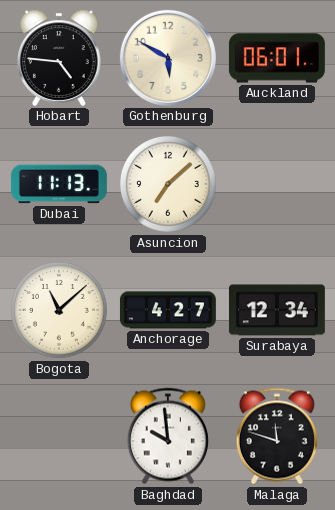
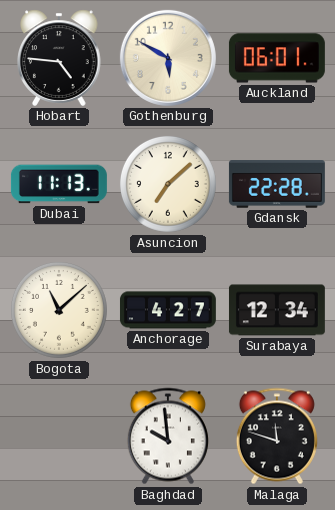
Gdansk: none -> 22:28 (277, 184)
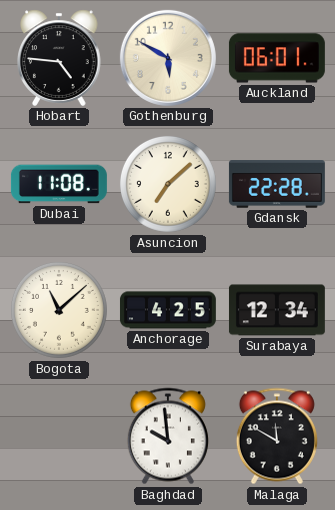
Dubai: 11:13 -> 11:08 (59, 184)
Anchorage: 4:27 -> 4:25 (168, 310)
Malaga: 11:48 -> 11:50 (277, 436)
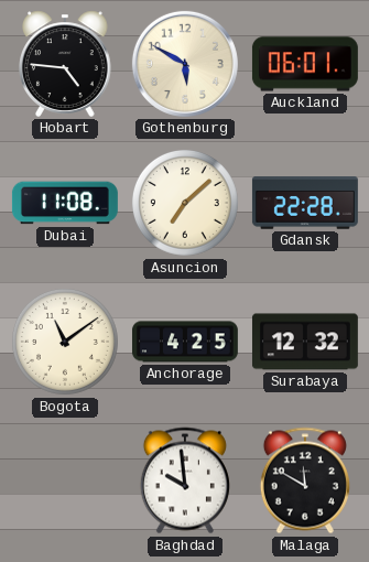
Bogota: 11:08 -> 11:09 (65, 342)
Surabaya: 12:34 -> 12:32 (305, 342)
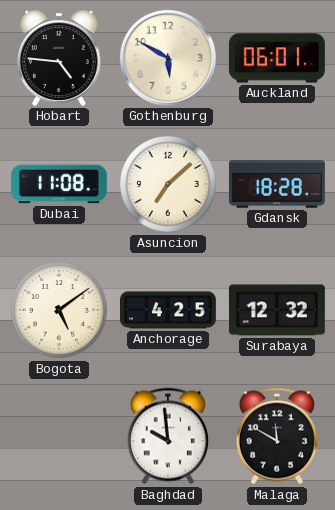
Gdansk: 22:28 -> 18:28 (277, 184)
Bogota: 11:09 -> 5:09 (59, 310)
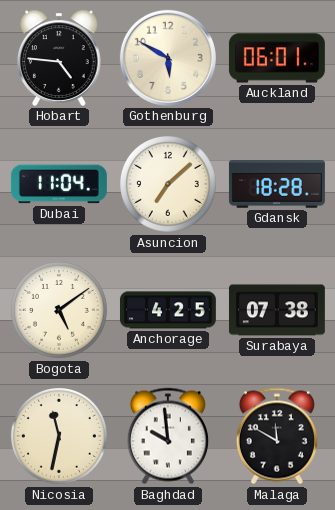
Dubai: 11:08 -> 11:04 (59, 184)
Surabaya: 12:32 -> 07:38 (277, 310)
Nicosia: none -> 11:32 (59, 436)
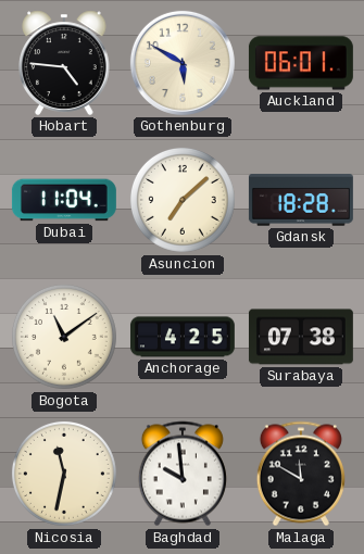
Bogota: 5:09 -> 11:09 (64, 337)
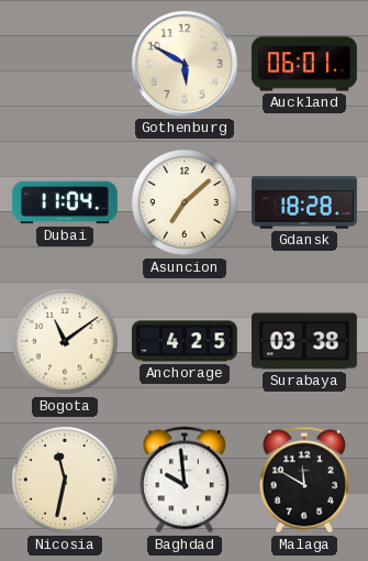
Hobart: 4:46 -> none (64, 63)
Surabaya: 07:38 -> 03:38 (304, 341)
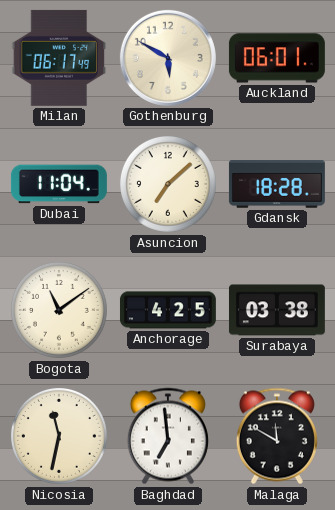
Milan: none -> 06:17 (59, 58)
Baghdad: 9:59 -> 6:59 (168, 436)
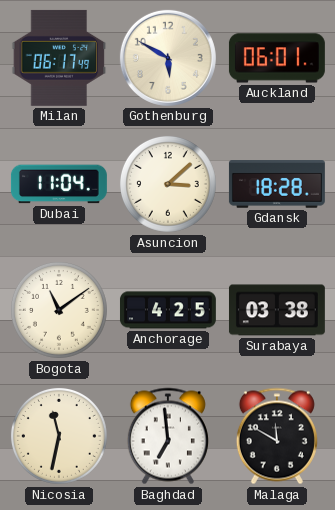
Asuncion: 7:08 -> 3:08 (168, 184)
